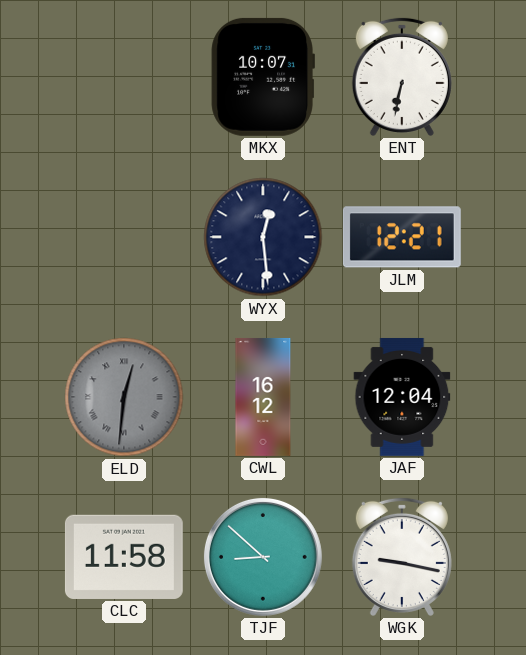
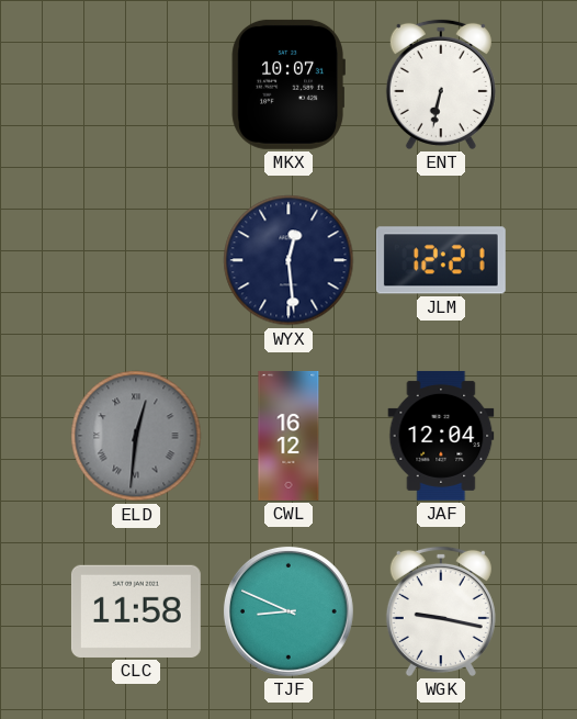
TJF: 8:52 -> 8:49 (288, 611)
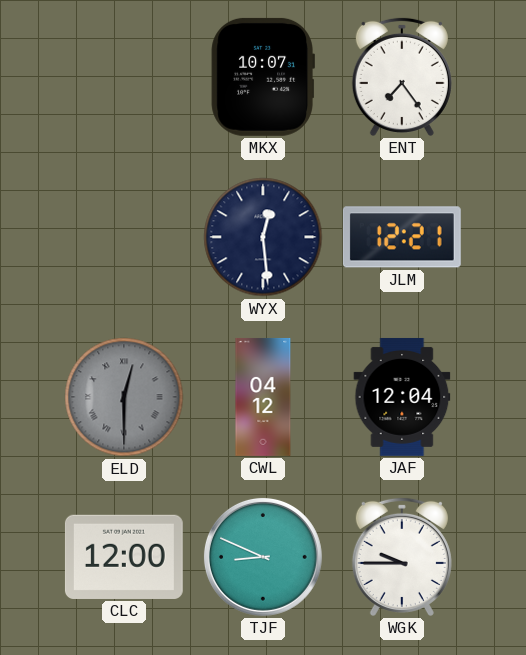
ENT: 6:32 -> 7:24 (402, 77)
ELD: 12:31 -> 12:30 (124, 397)
CWL: 16:12 -> 04:12 (263, 397)
CLC: 11:58 -> 12:00 (124, 557)
WGK: 9:17 -> 9:45 (402, 557)
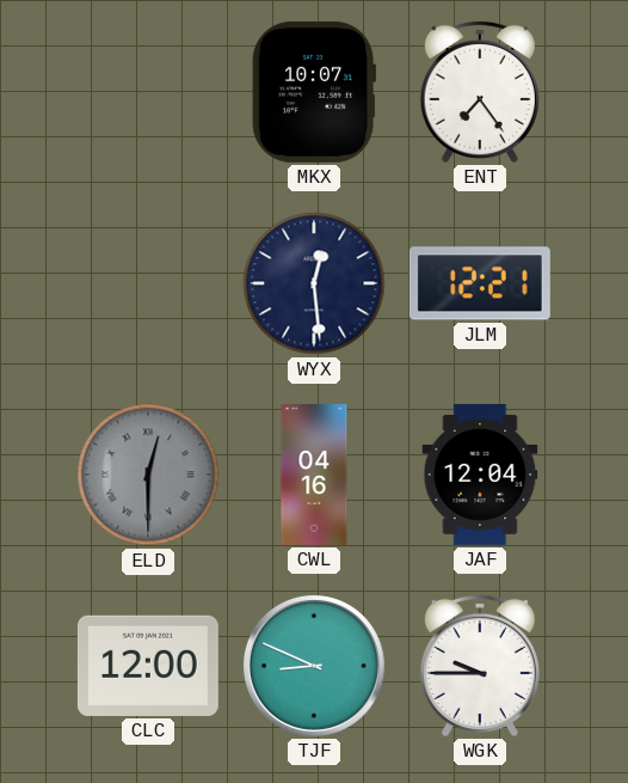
CWL: 04:12 -> 04:16 (314, 475)
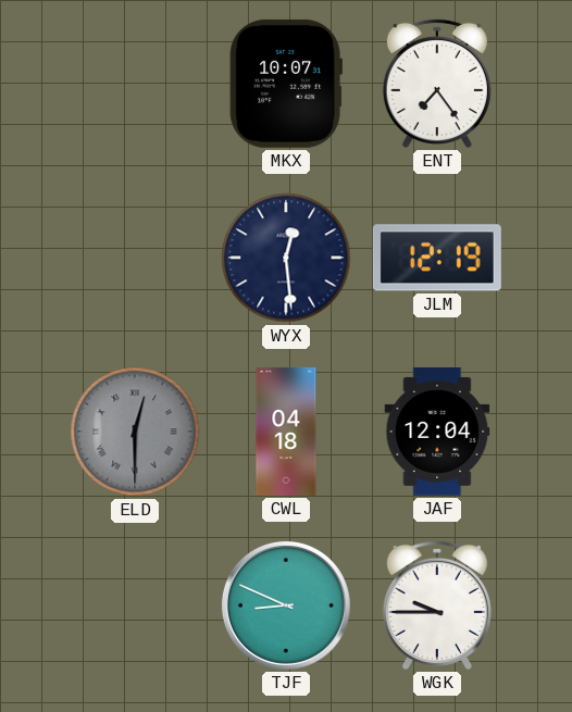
JLM: 12:21 -> 12:19 (437, 258)
CWL: 04:16 -> 04:18 (286, 432)
CLC: 12:00 -> none (148, 666)
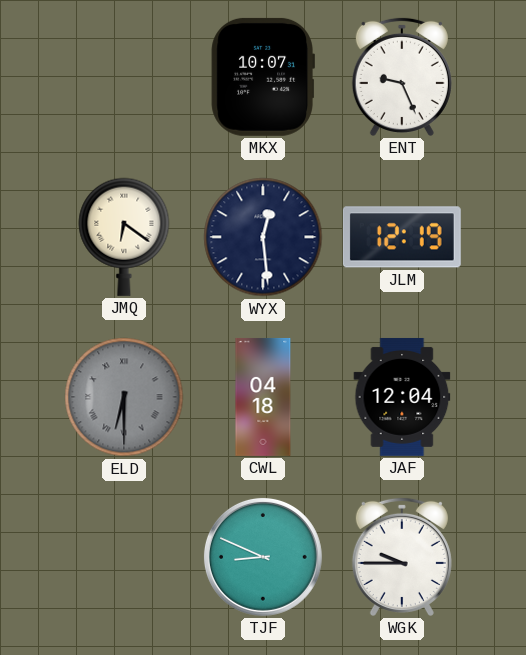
ENT: 7:24 -> 9:26 (402, 77)
JMQ: none -> 6:21 (124, 237)
ELD: 12:30 -> 6:30 (124, 397)
